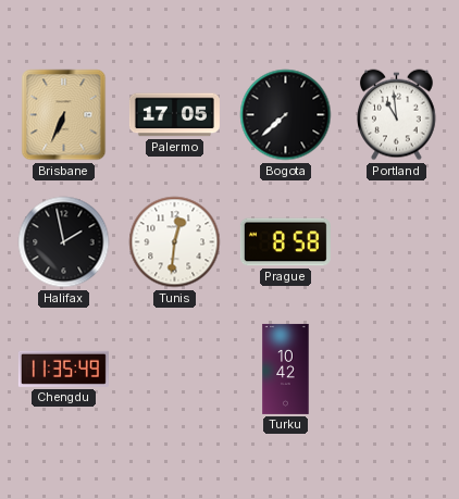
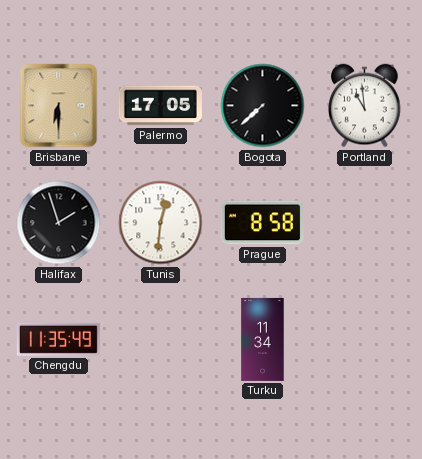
Brisbane: 6:34 -> 6:30 (59, 106)
Halifax: 1:58 -> 1:57 (59, 223)
Turku: 10:42 -> 11:34 (263, 339)
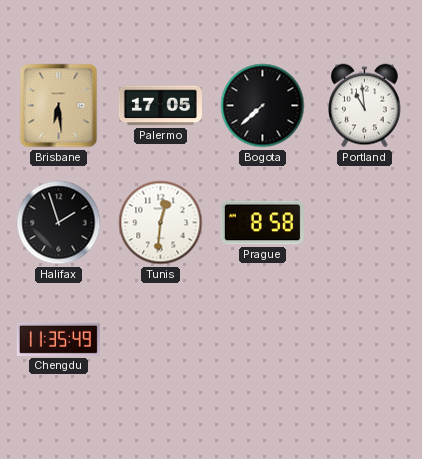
Brisbane: 6:30 -> 6:29 (59, 106)
Turku: 11:34 -> none (263, 339)
